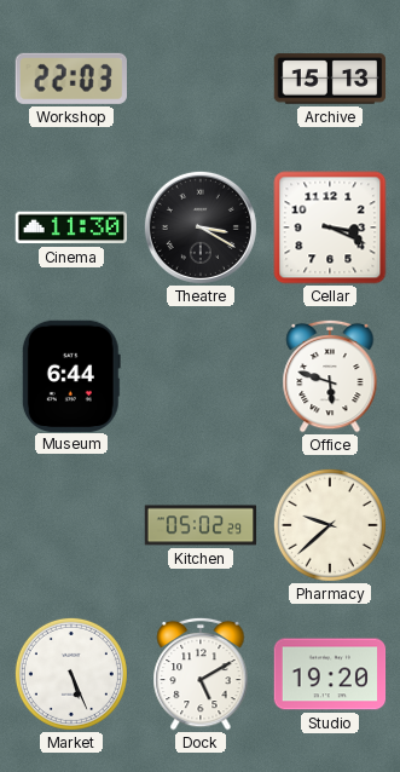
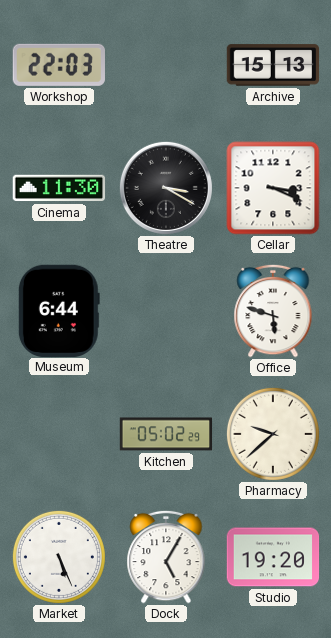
Dock: 5:10 -> 5:05 (166, 557)
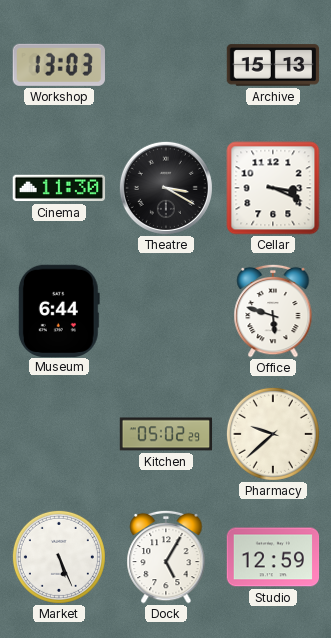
Workshop: 22:03 -> 13:03 (59, 65)
Studio: 19:20 -> 12:59 (273, 557)
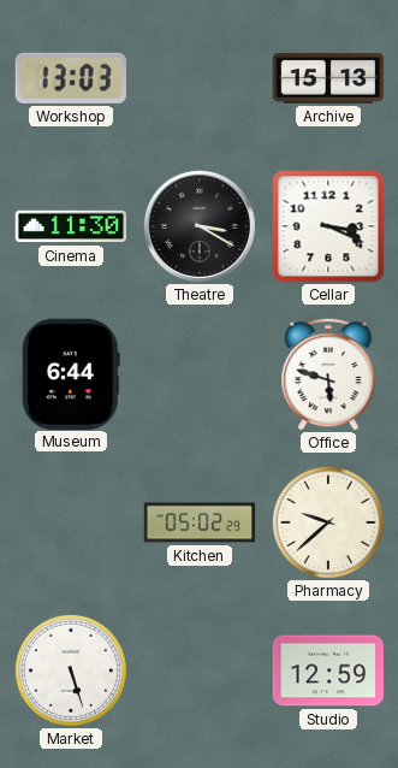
Market: 5:26 -> 5:27 (71, 670)
Dock: 5:05 -> none (166, 557)
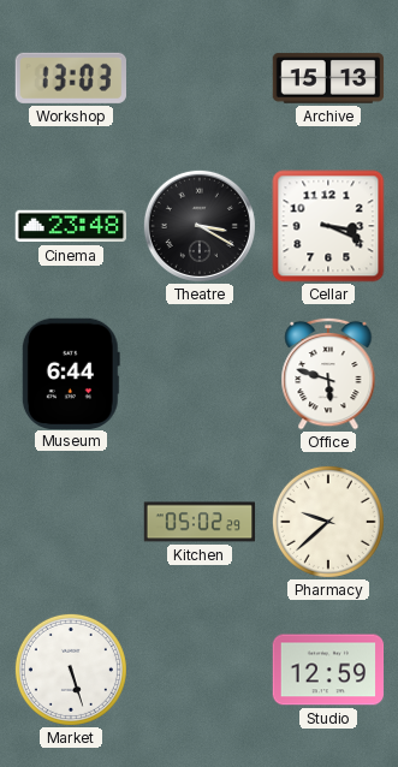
Cinema: 11:30 -> 23:48 (71, 226)
